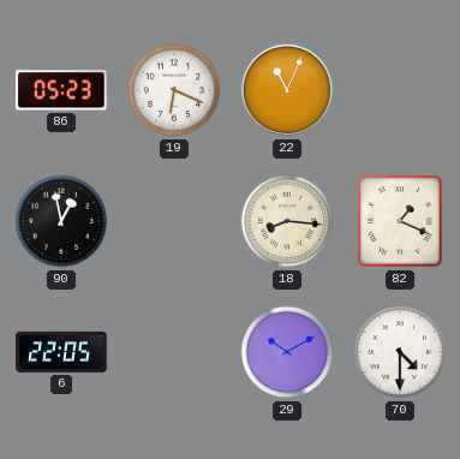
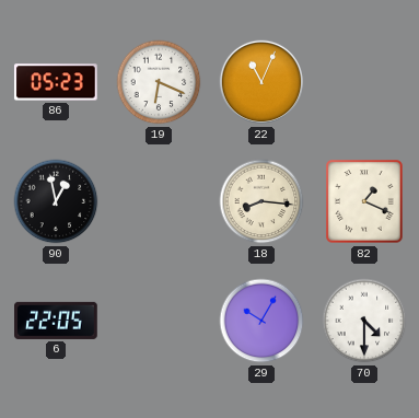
29: 10:10 -> 10:05 (261, 321)
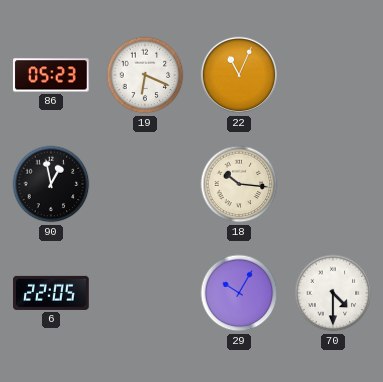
18: 8:16 -> 10:16 (239, 184)
82: 1:19 -> none (364, 201)
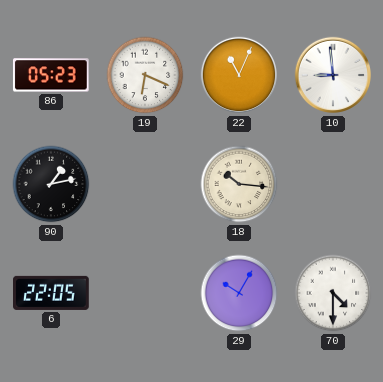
10: none -> 8:59 (333, 75)
90: 12:58 -> 1:13 (51, 184)
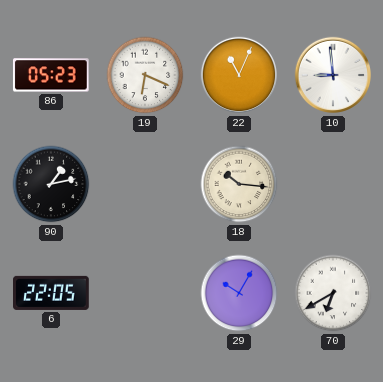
70: 4:30 -> 6:40 (333, 293)
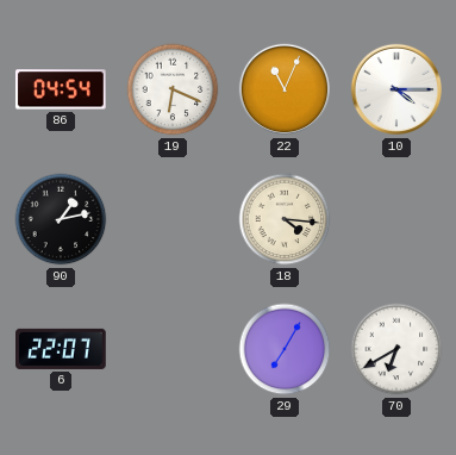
86: 05:23 -> 04:54 (61, 89)
10: 8:59 -> 4:15 (396, 89)
18: 10:16 -> 4:16 (285, 219)
6: 22:05 -> 22:07 (62, 349)
29: 10:05 -> 7:05 (285, 349)
